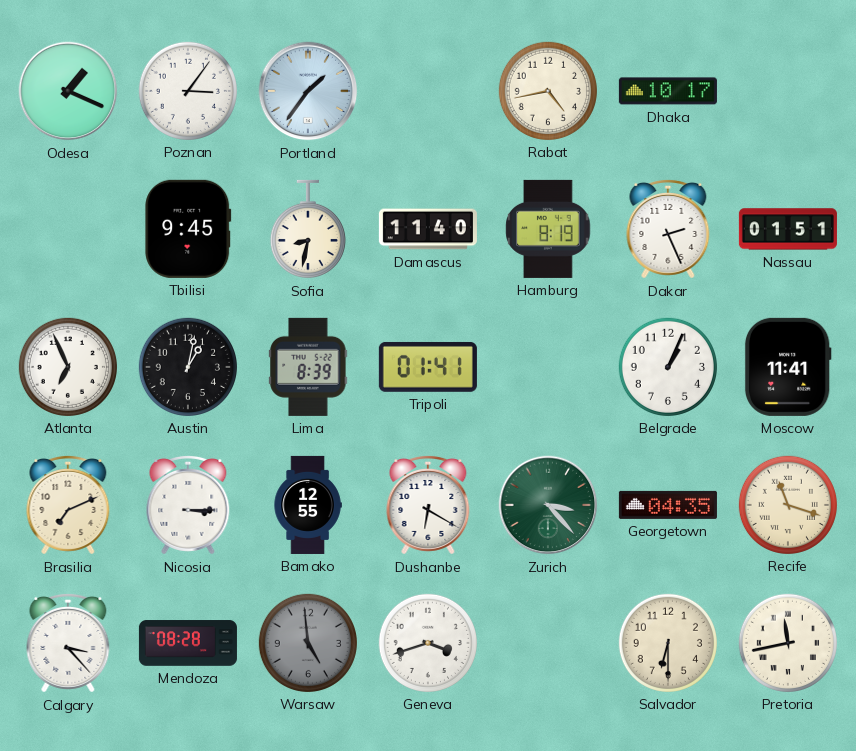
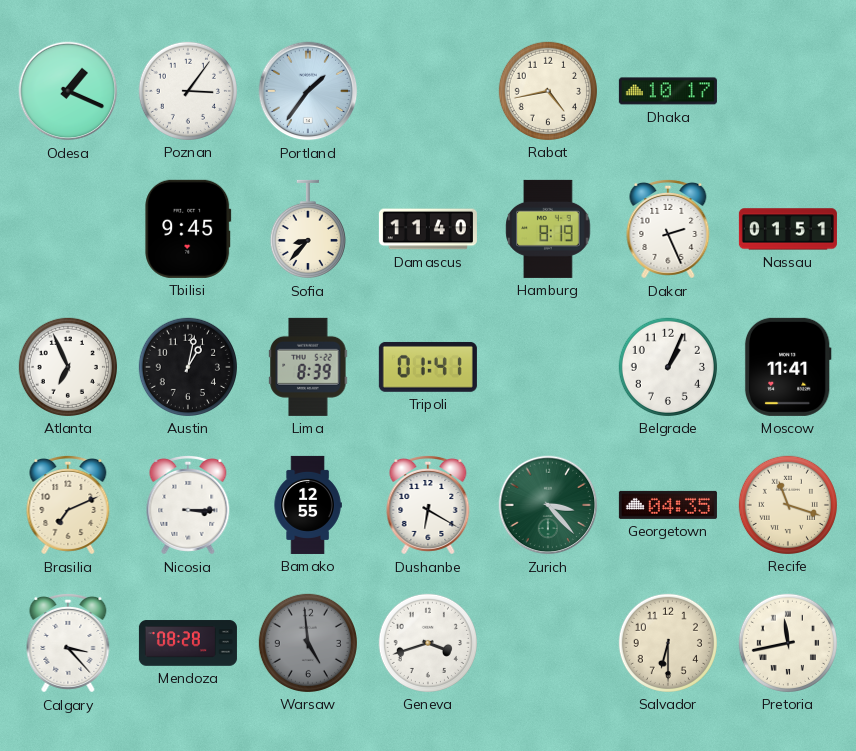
Sofia: 8:32 -> 8:37 (308, 229)
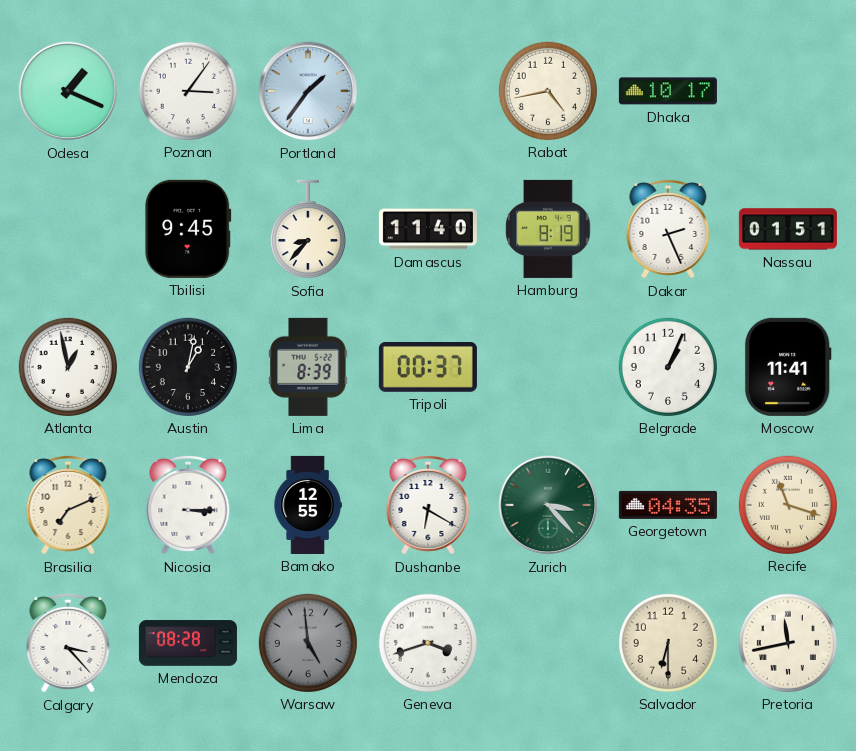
Atlanta: 6:56 -> 12:58 (68, 367)
Tripoli: 01:41 -> 00:37 (428, 367)
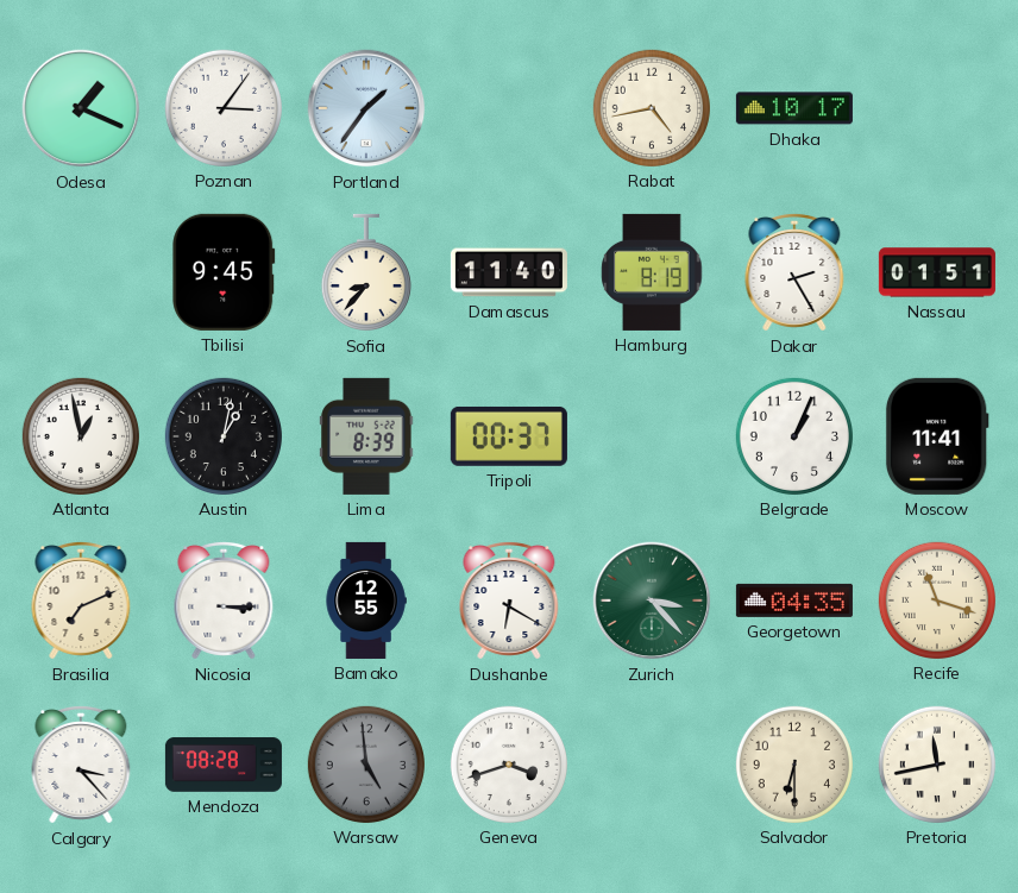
Dakar: 2:26 -> 2:25 (794, 272)
